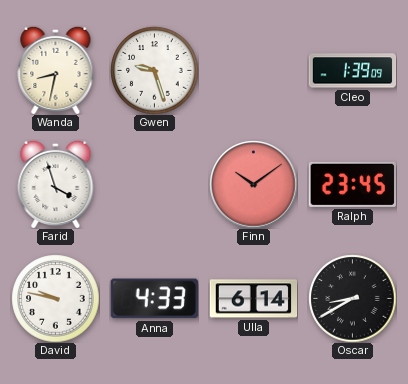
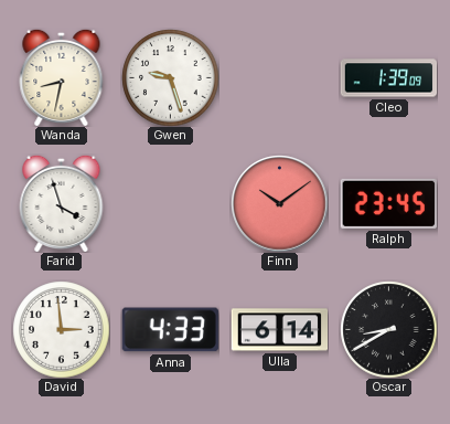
David: 9:47 -> 2:59 (61, 329)
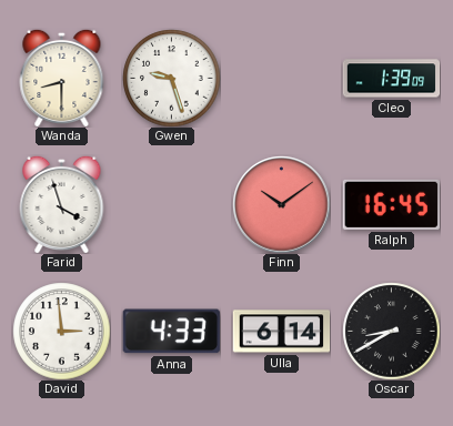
Wanda: 8:32 -> 8:30 (62, 78)
Ralph: 23:45 -> 16:45 (391, 204)
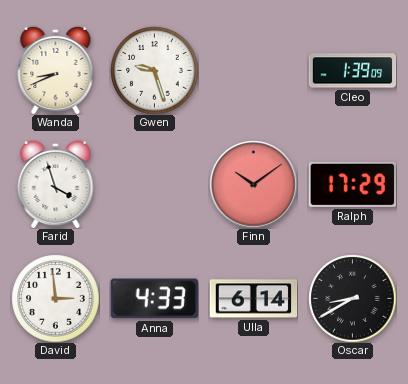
Wanda: 8:30 -> 8:41 (56, 70)
Ralph: 16:45 -> 17:29 (352, 184)
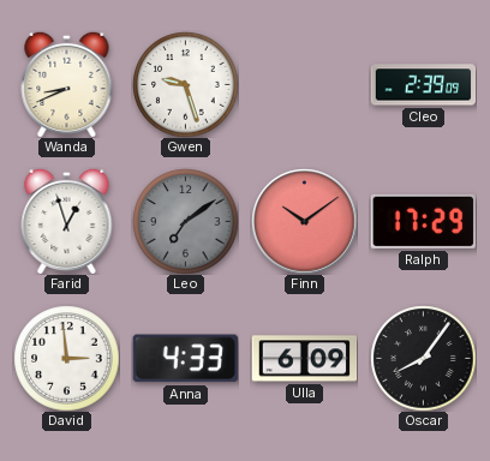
Cleo: 1:39 -> 2:39 (423, 85)
Farid: 3:57 -> 12:57 (67, 221)
Leo: none -> 7:09 (185, 221)
Ulla: 6:14 -> 6:09 (304, 359)
Oscar: 8:40 -> 8:06 (423, 358)
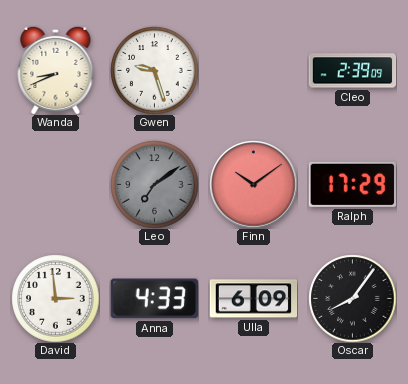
Farid: 12:57 -> none (67, 221)
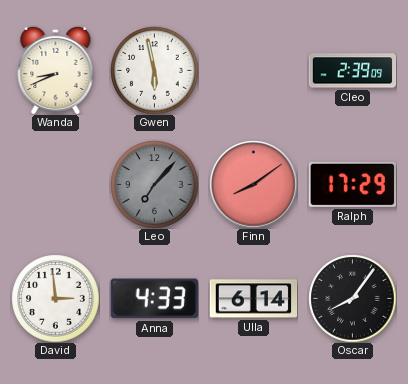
Gwen: 9:27 -> 5:58 (154, 70)
Leo: 7:09 -> 7:07 (154, 184)
Finn: 10:09 -> 8:09 (253, 184)
Ulla: 6:09 -> 6:14 (253, 299)
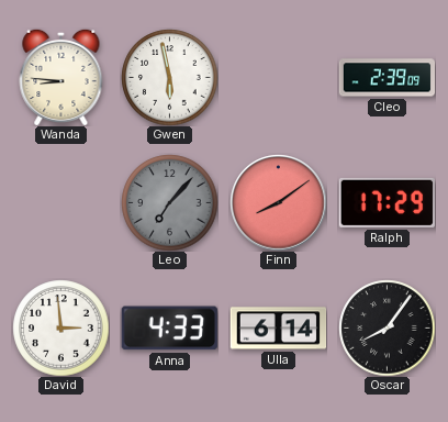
Wanda: 8:41 -> 8:46 (61, 77)
